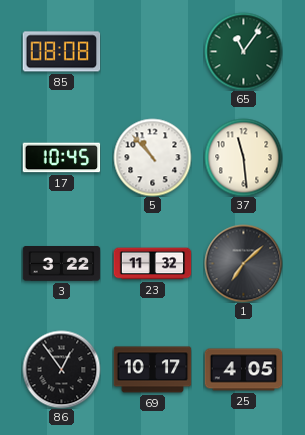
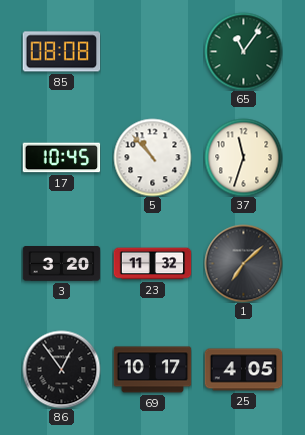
37: 11:29 -> 11:33 (243, 157)
3: 3:22 -> 3:20 (61, 264)
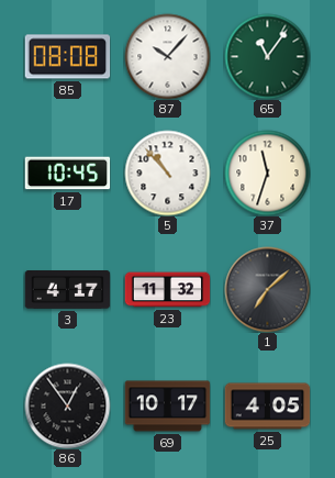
87: none -> 10:07 (167, 56)
3: 3:20 -> 4:17 (67, 290)
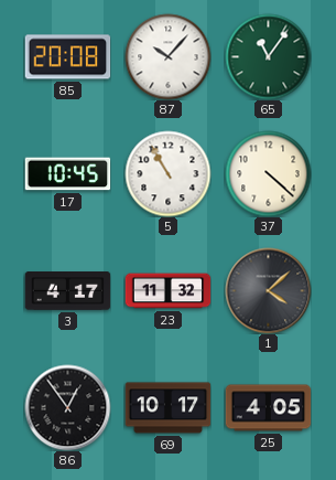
85: 08:08 -> 20:08 (67, 57)
5: 10:53 -> 10:55 (167, 173)
37: 11:33 -> 4:22 (268, 173)
1: 7:08 -> 4:08 (268, 290)
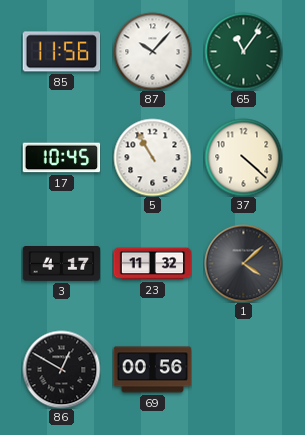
85: 20:08 -> 11:56 (61, 52)
86: 12:54 -> 12:50 (61, 369)
69: 10:17 -> 00:56 (152, 370)
25: 4:05 -> none (268, 408)
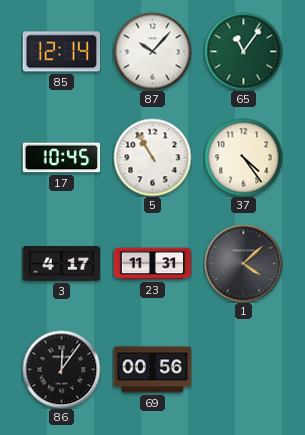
85: 11:56 -> 12:14 (61, 52)
37: 4:22 -> 4:24 (243, 157)
23: 11:32 -> 11:31 (152, 264)
86: 12:50 -> 12:06 (61, 369)
